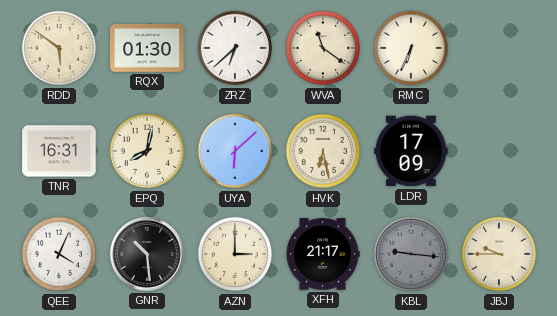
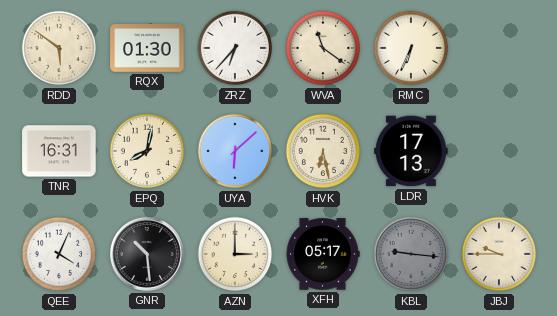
ZRZ: 6:38 -> 6:37 (235, 48)
LDR: 17:09 -> 17:13 (411, 151)
XFH: 21:17 -> 05:17 (323, 254)
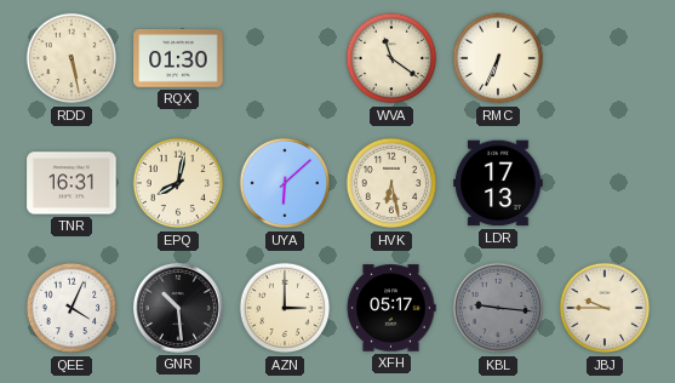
RDD: 5:51 -> 5:28 (71, 58)
ZRZ: 6:37 -> none (235, 48)
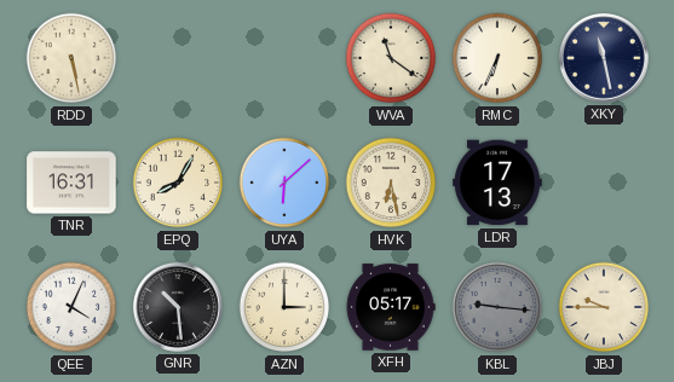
RQX: 01:30 -> none (178, 58)
XKY: none -> 11:28 (604, 58)
EPQ: 8:02 -> 8:05 (178, 183)
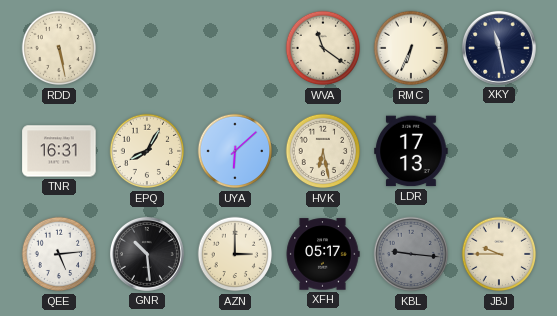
QEE: 4:04 -> 5:14 (59, 254)
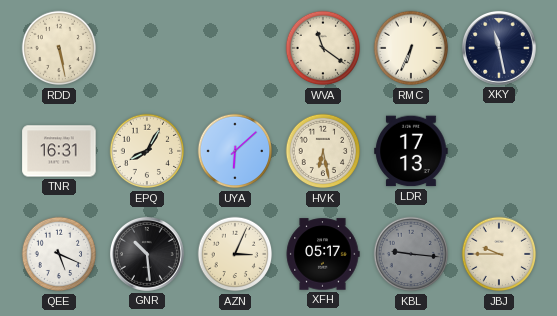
QEE: 5:14 -> 5:19 (59, 254)
AZN: 3:00 -> 3:04 (235, 254)
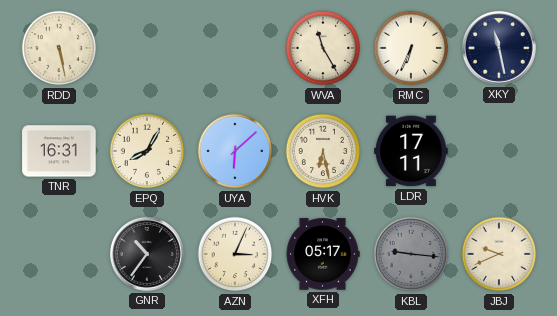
WVA: 11:21 -> 11:25 (323, 48)
LDR: 17:13 -> 17:11 (411, 151)
QEE: 5:19 -> none (59, 254)
GNR: 10:29 -> 10:36 (147, 254)
JBJ: 9:45 -> 9:41 (499, 254)
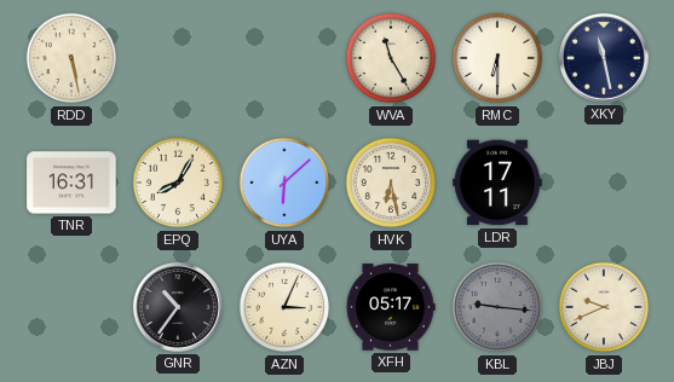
RMC: 6:34 -> 6:30 (497, 58)
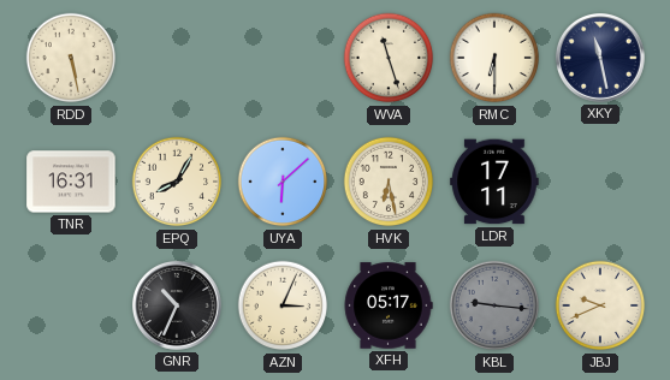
WVA: 11:25 -> 11:27 (389, 58)
GNR: 10:36 -> 10:34 (177, 305)
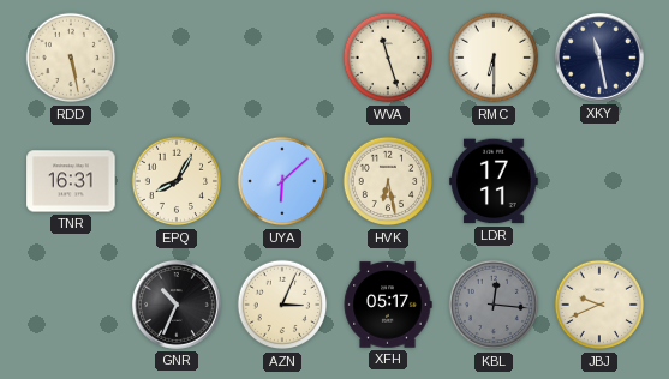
KBL: 9:16 -> 12:16 (494, 305)
